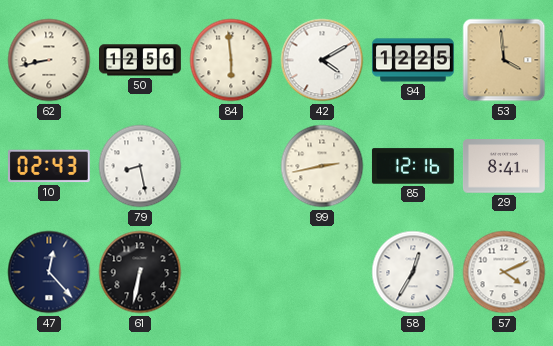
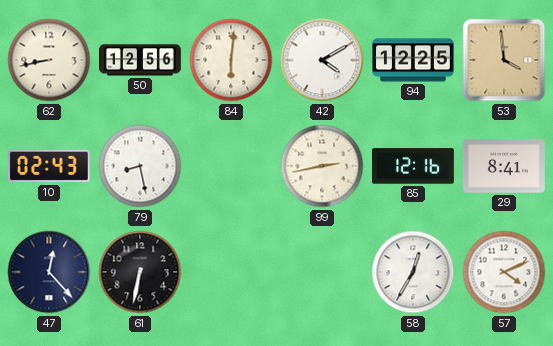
84: 5:59 -> 6:01 (231, 60)
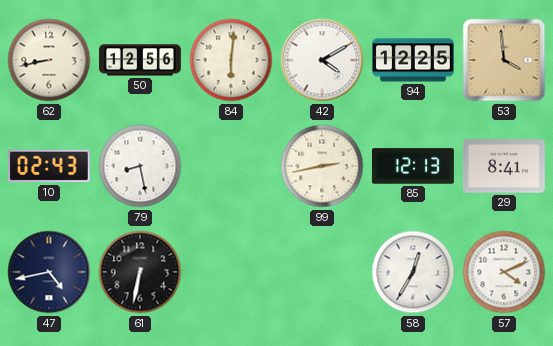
85: 12:16 -> 12:13 (413, 166)
47: 12:23 -> 4:43 (49, 272)
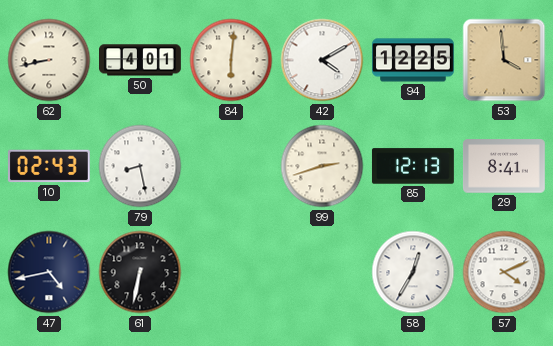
50: 12:56 -> 4:01 (141, 60)
99: 2:43 -> 2:42 (322, 166)
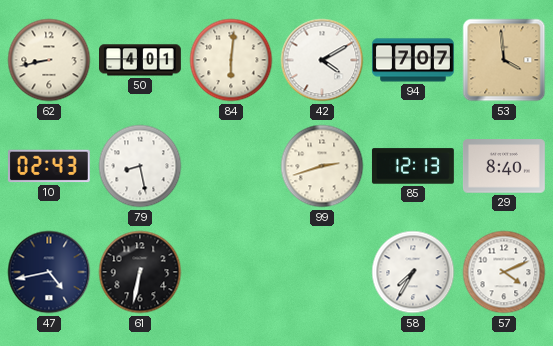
94: 12:25 -> 7:07 (414, 60)
29: 8:41 -> 8:40 (504, 166)
58: 12:35 -> 7:35 (413, 272)
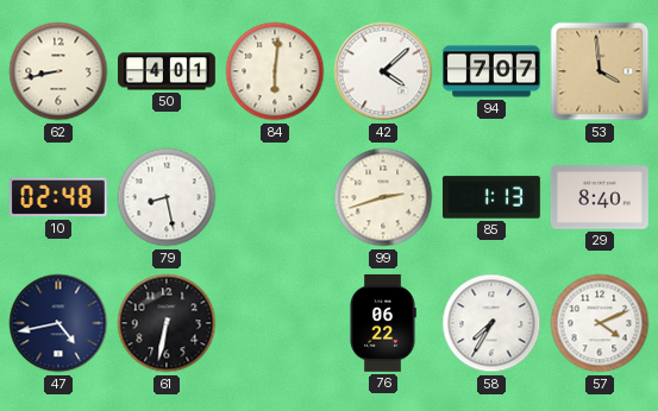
42: 4:10 -> 4:08 (383, 71)
10: 02:43 -> 02:48 (58, 197)
85: 12:13 -> 1:13 (491, 197)
76: none -> 06:22 (383, 323)
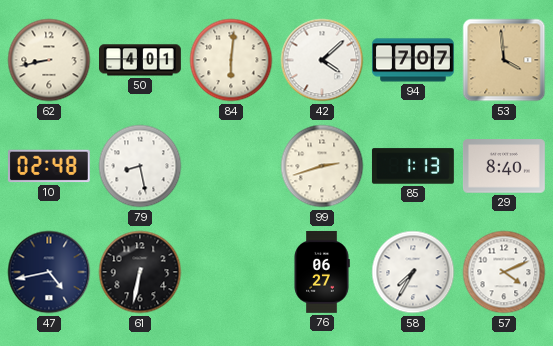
76: 06:22 -> 06:27 (322, 272)
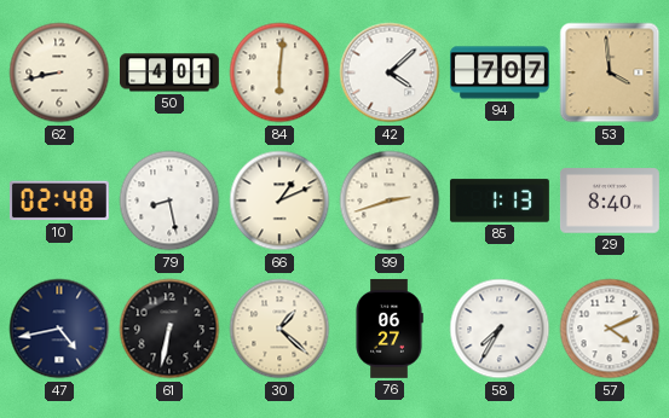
66: none -> 1:11 (279, 201)
30: none -> 1:22 (279, 329)
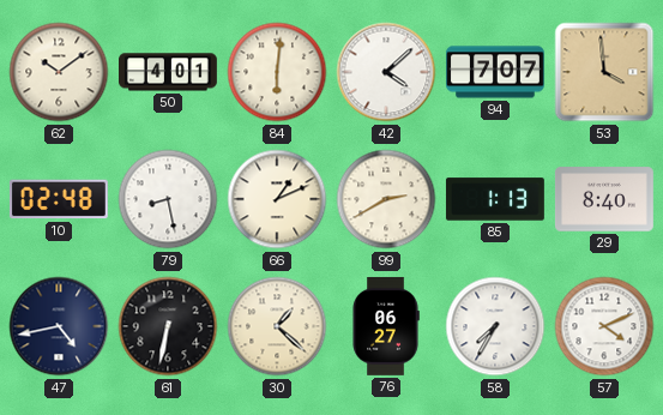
62: 8:43 -> 10:09 (59, 72)
99: 2:42 -> 2:40 (386, 199)
